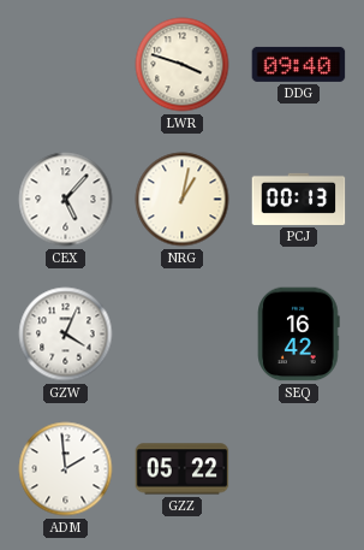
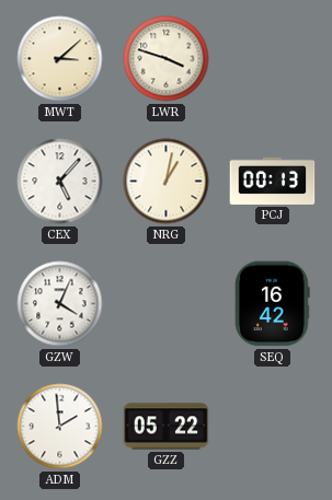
MWT: none -> 3:08 (60, 59)
DDG: 09:40 -> none (299, 64)
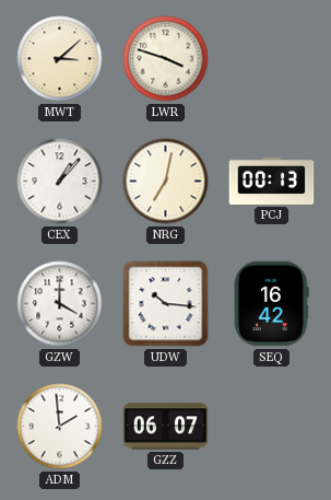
CEX: 5:07 -> 1:07 (60, 182)
NRG: 1:02 -> 7:02 (166, 182)
GZW: 4:04 -> 4:00 (60, 304)
UDW: none -> 10:16 (166, 304)
GZZ: 05:22 -> 06:07 (166, 427)
